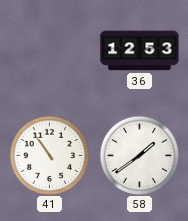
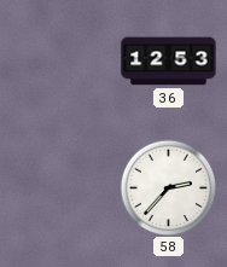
41: 10:54 -> none (49, 155)
58: 1:39 -> 2:37 (168, 187)
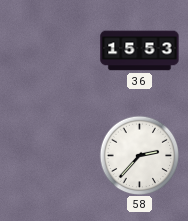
36: 12:53 -> 15:53 (140, 51)
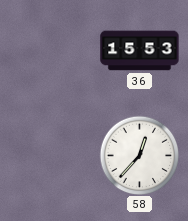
58: 2:37 -> 12:37 (139, 155)
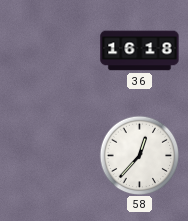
36: 15:53 -> 16:18 (140, 51)
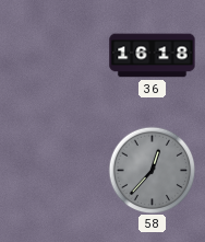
58 dial: white -> grey (152, 170)
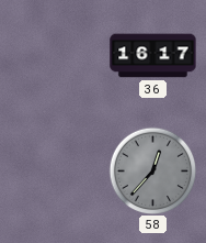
36: 16:18 -> 16:17 (153, 56)
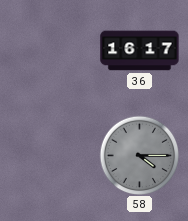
58: 12:37 -> 4:15 (139, 155)
